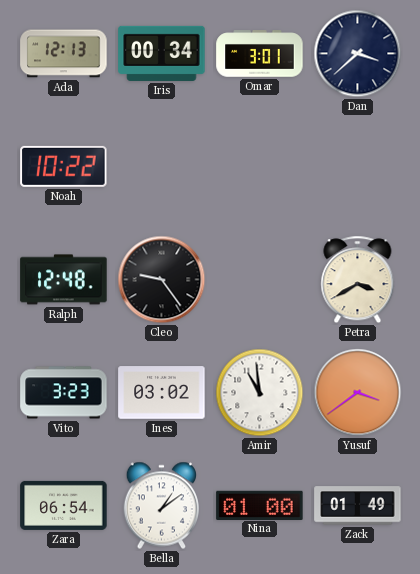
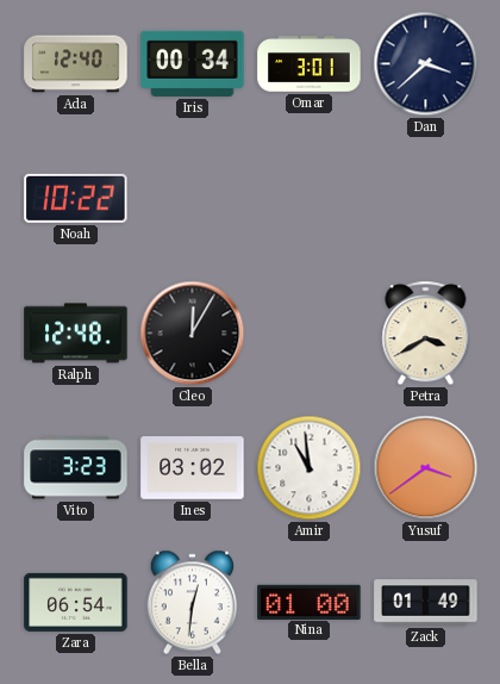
Ada: 12:13 -> 12:40 (76, 64)
Cleo: 9:24 -> 12:05 (193, 334)
Bella: 1:09 -> 12:31 (192, 603)
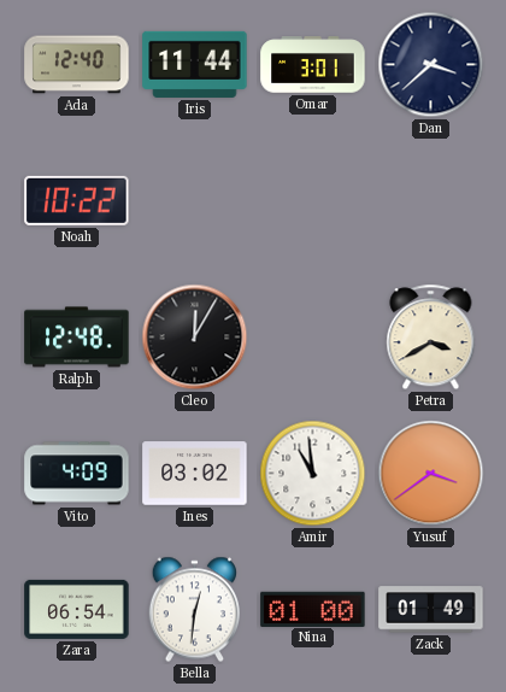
Iris: 00:34 -> 11:44 (195, 64)
Vito: 3:23 -> 4:09 (77, 474)
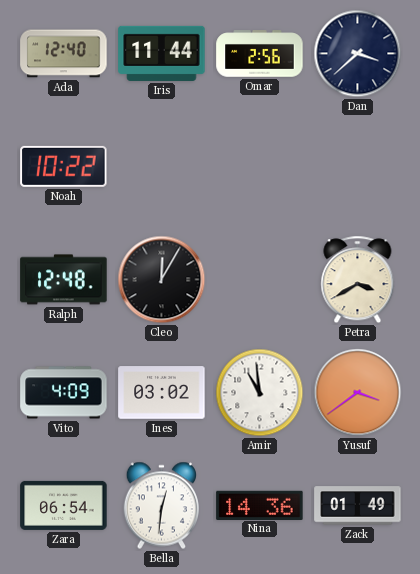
Omar: 3:01 -> 2:56 (260, 54)
Nina: 01:00 -> 14:36 (260, 505)
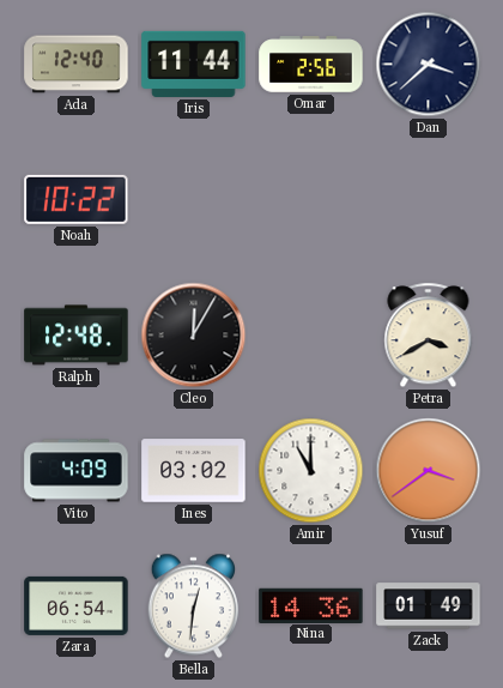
Amir: 10:59 -> 11:00 (311, 471)
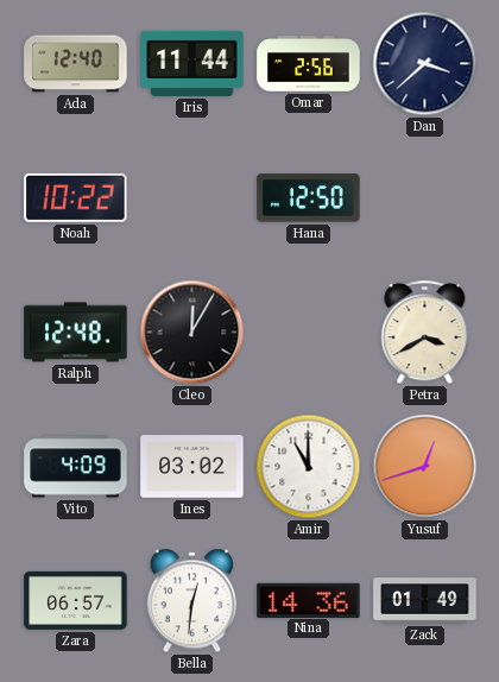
Hana: none -> 12:50 (309, 198)
Yusuf: 3:39 -> 12:42 (425, 467)
Zara: 06:54 -> 06:57 (76, 600)
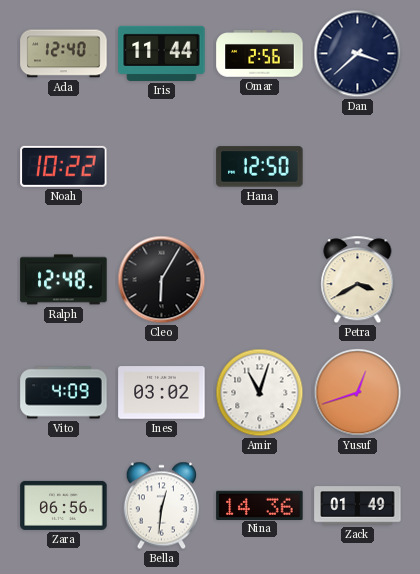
Cleo: 12:05 -> 6:05 (162, 280)
Amir: 11:00 -> 11:03 (260, 393)
Zara: 06:57 -> 06:56 (64, 505)
